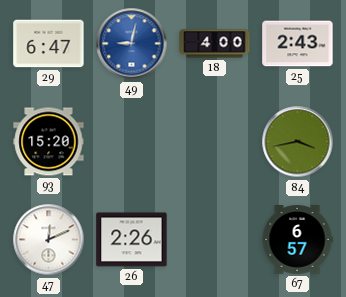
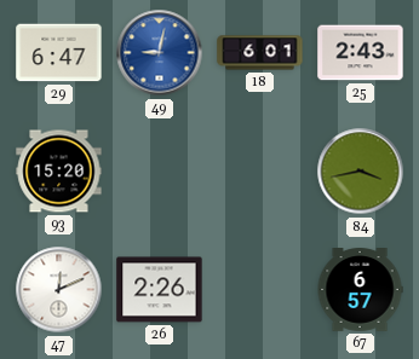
18: 4:00 -> 6:01 (260, 53)
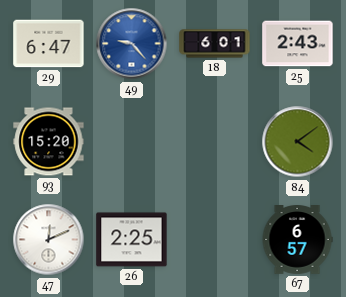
49: 9:02 -> 9:23 (132, 44)
84: 3:43 -> 4:09 (298, 142)
26: 2:26 -> 2:25 (132, 240)
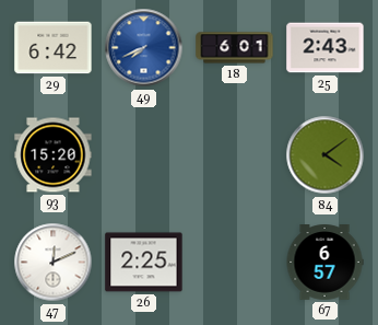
29: 6:47 -> 6:42 (54, 48)
49: 9:23 -> 7:41 (144, 48)
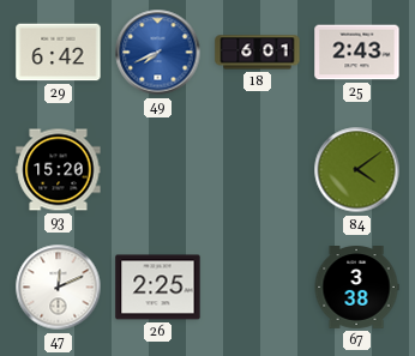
67: 6:57 -> 3:38 (356, 288)
